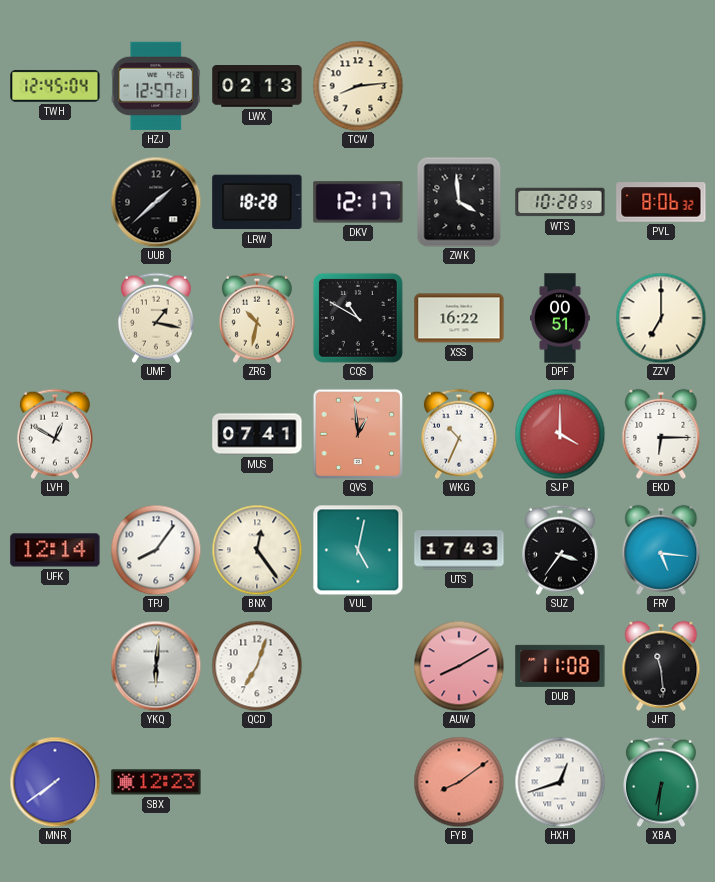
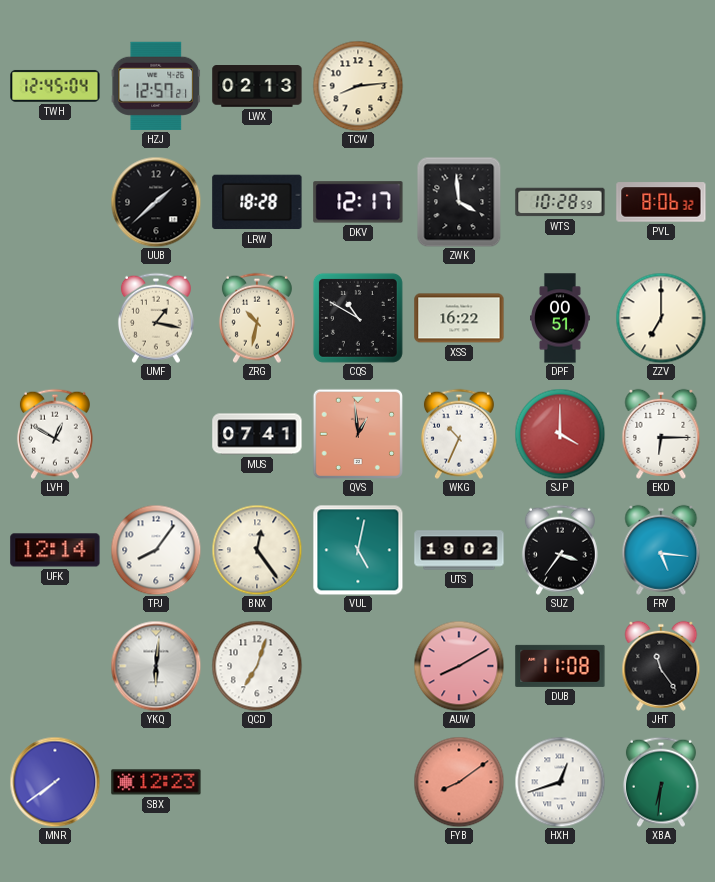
UTS: 17:43 -> 19:02 (459, 550)
JHT: 11:29 -> 11:24 (661, 666)
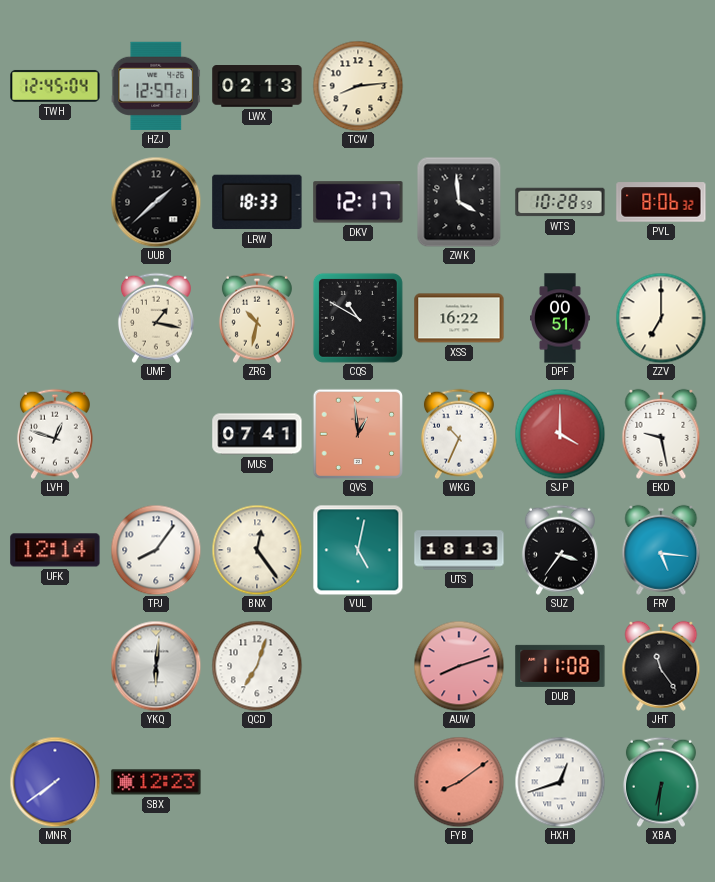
LRW: 18:28 -> 18:33 (257, 202)
LVH: 12:50 -> 12:48 (55, 434)
EKD: 6:15 -> 9:28 (661, 434)
UTS: 19:02 -> 18:13 (459, 550)
AUW: 8:10 -> 8:12 (459, 666)
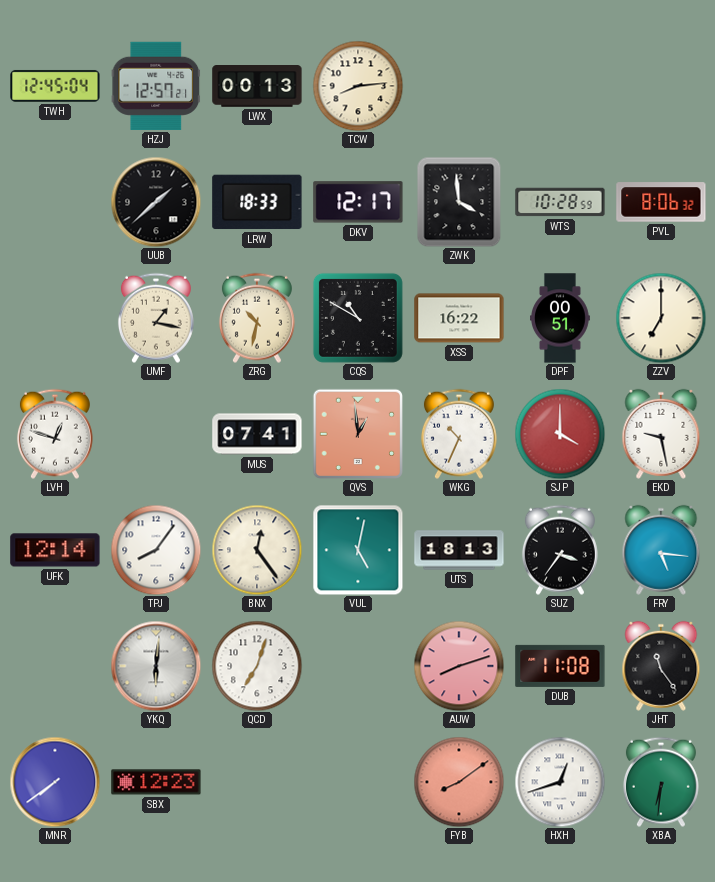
LWX: 02:13 -> 00:13 (257, 87)
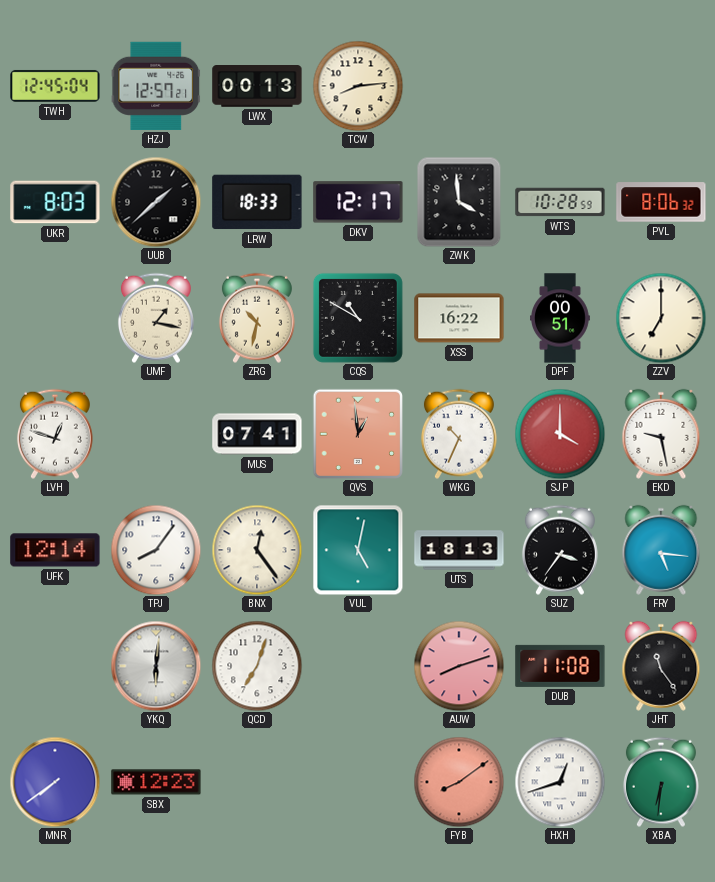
UKR: none -> 8:03 (55, 202)
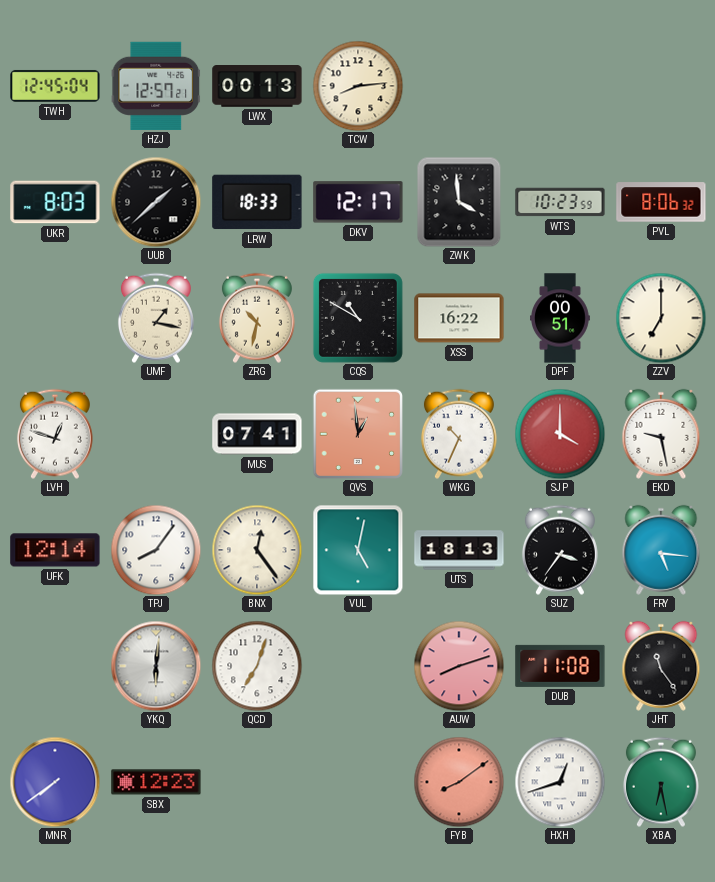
WTS: 10:28 -> 10:23 (560, 202)
XBA: 6:31 -> 6:28 (661, 782)
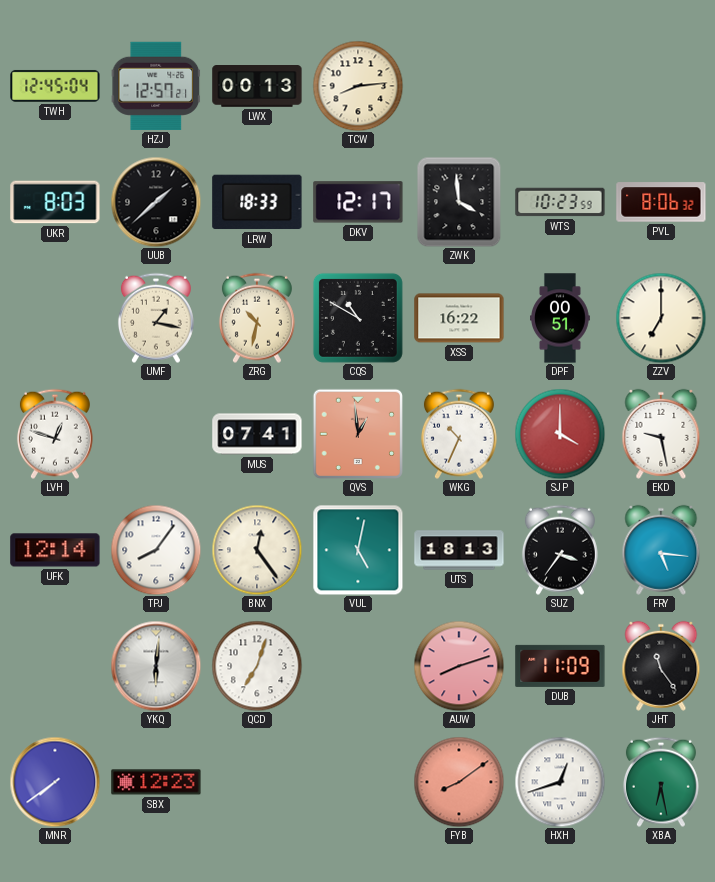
DUB: 11:08 -> 11:09 (560, 666)
